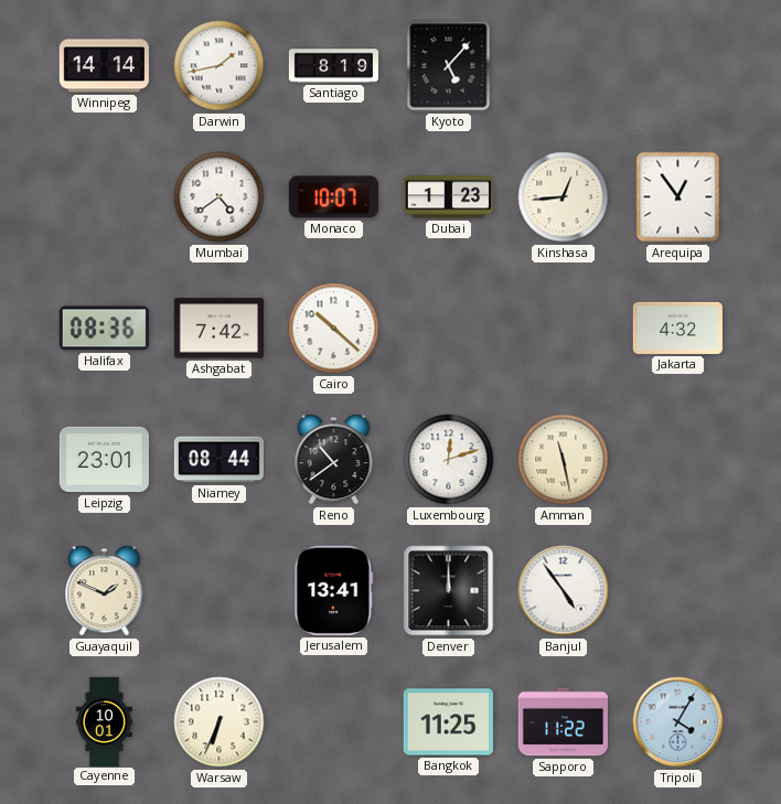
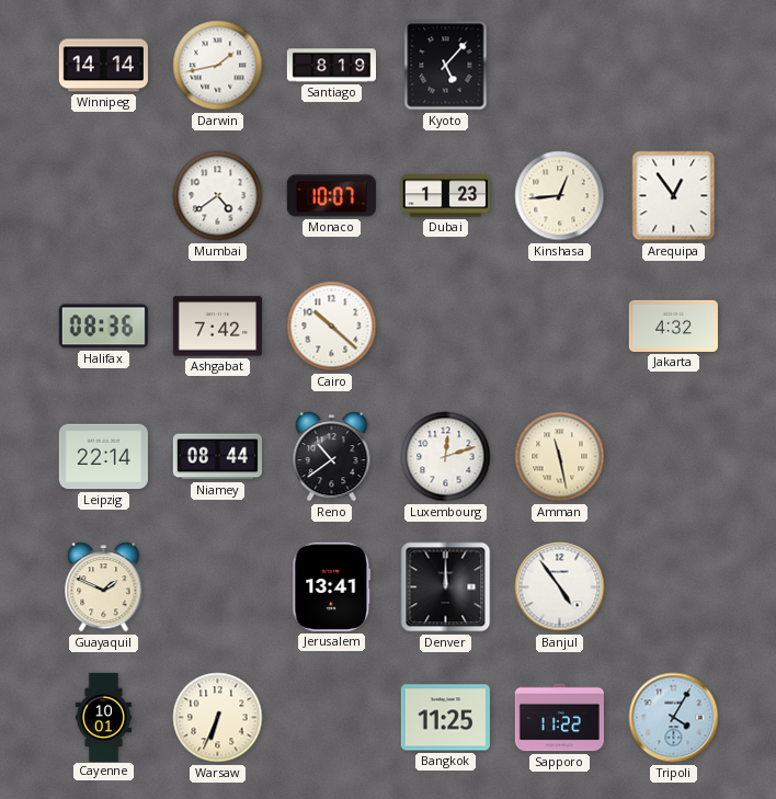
Leipzig: 23:01 -> 22:14 (103, 457)
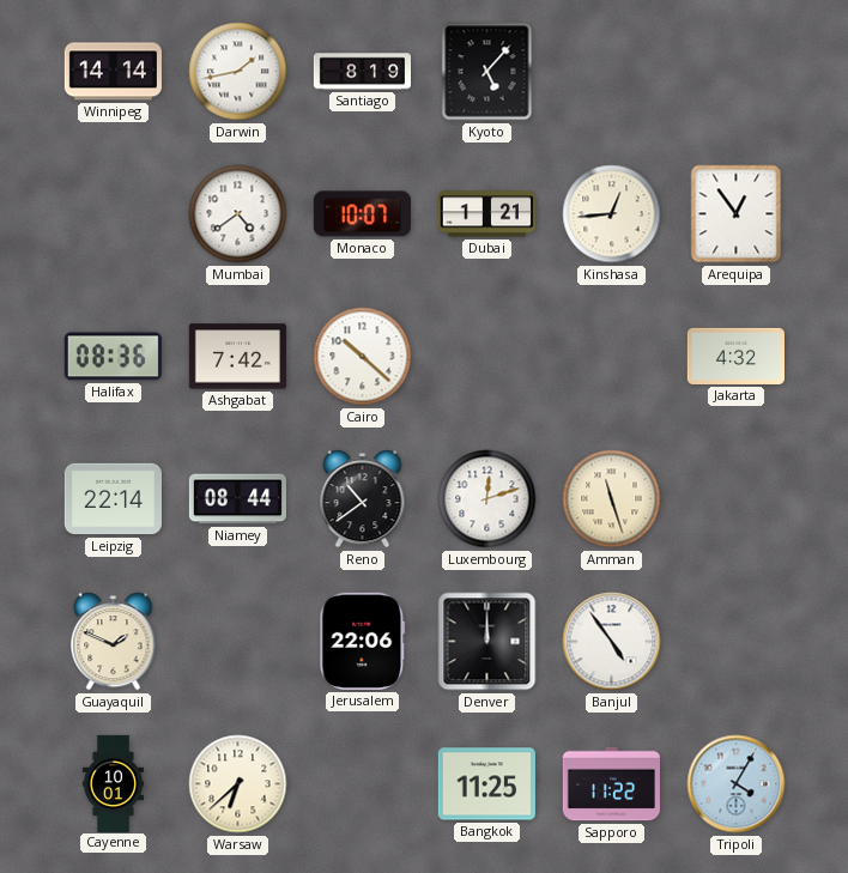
Dubai: 1:23 -> 1:21 (486, 214)
Amman: 11:28 -> 11:27 (612, 499)
Jerusalem: 13:41 -> 22:06 (363, 641)
Warsaw: 6:34 -> 6:38 (238, 784)
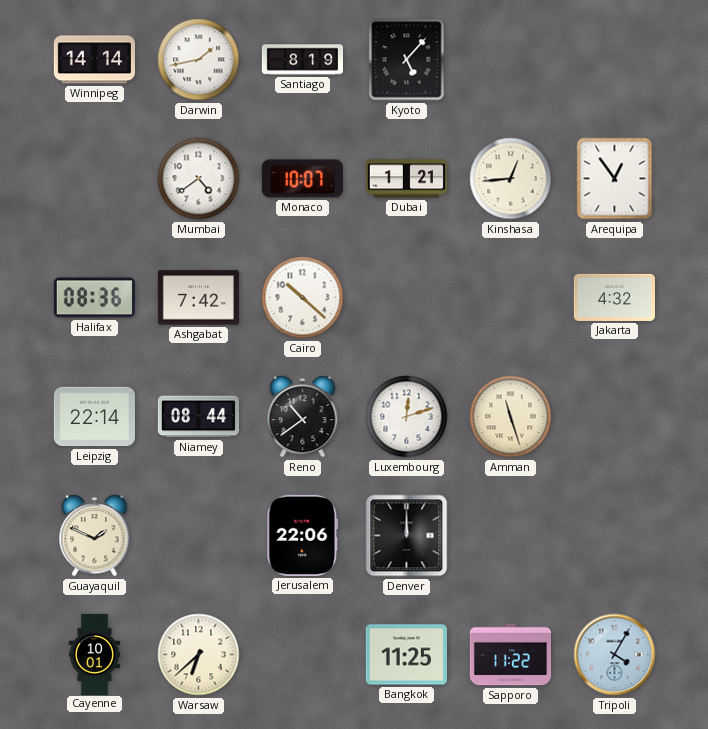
Banjul: 4:54 -> none (612, 642)
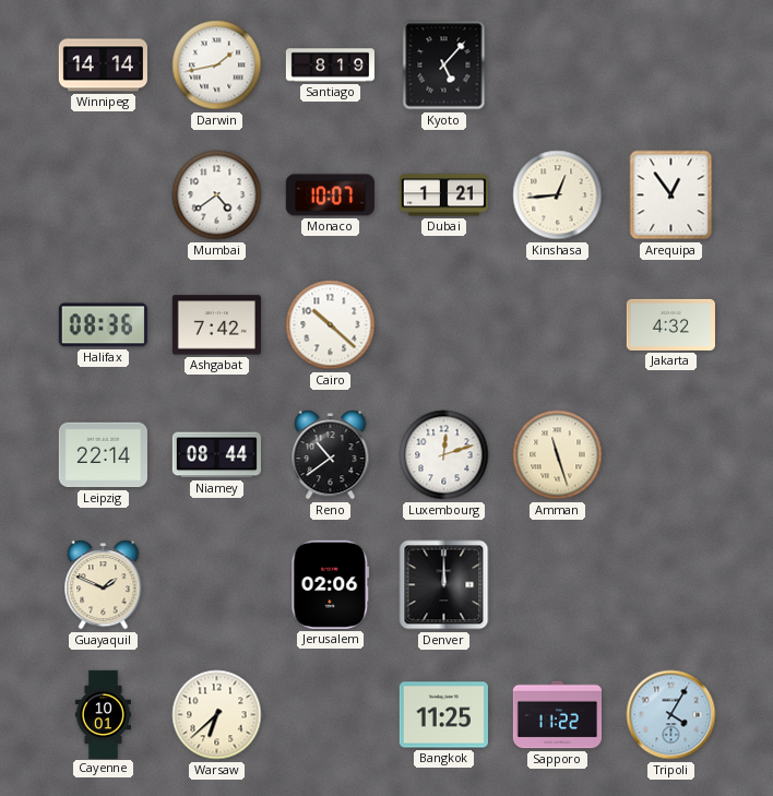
Jerusalem: 22:06 -> 02:06 (331, 584)
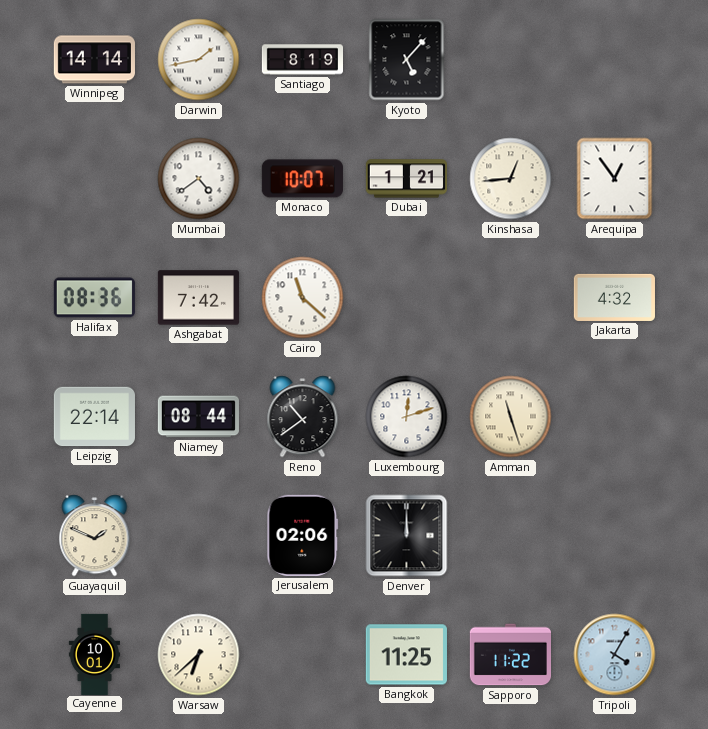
Cairo: 10:22 -> 11:22 (303, 298)
